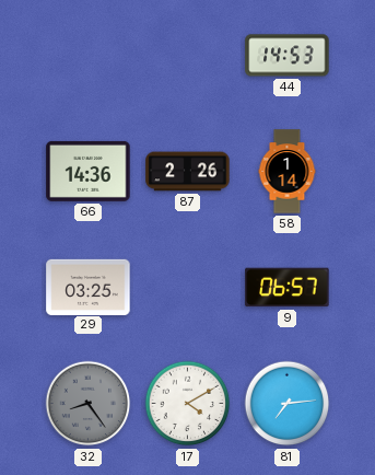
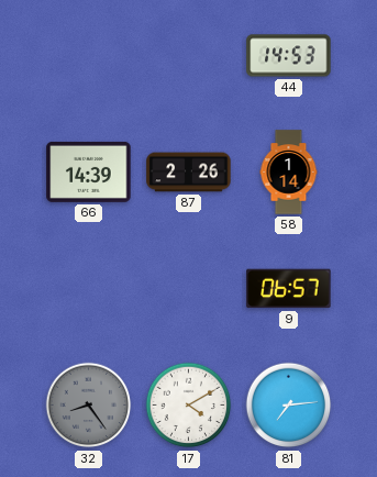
66: 14:36 -> 14:39 (89, 171)
29: 03:25 -> none (89, 287)
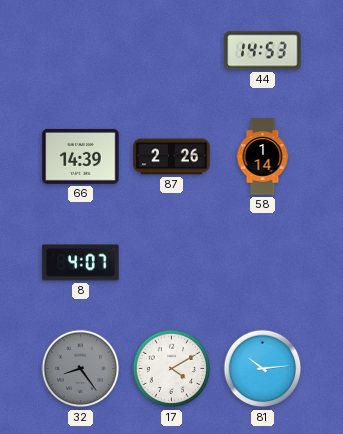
8: none -> 4:07 (81, 263)
9: 06:57 -> none (289, 289)
81: 7:14 -> 10:14 (263, 369)
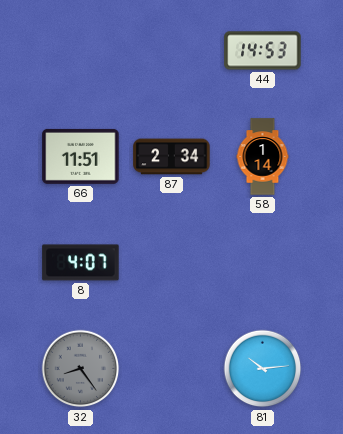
66: 14:39 -> 11:51 (81, 156)
87: 2:26 -> 2:34 (172, 157)
17: 4:10 -> none (172, 369)
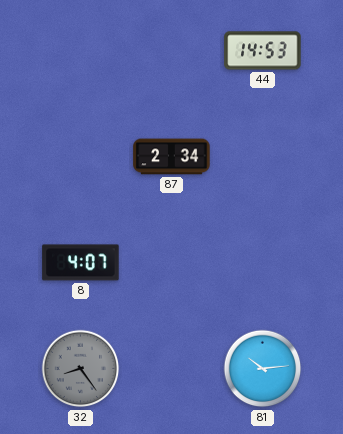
66: 11:51 -> none (81, 156)
58: 1:14 -> none (263, 157)
